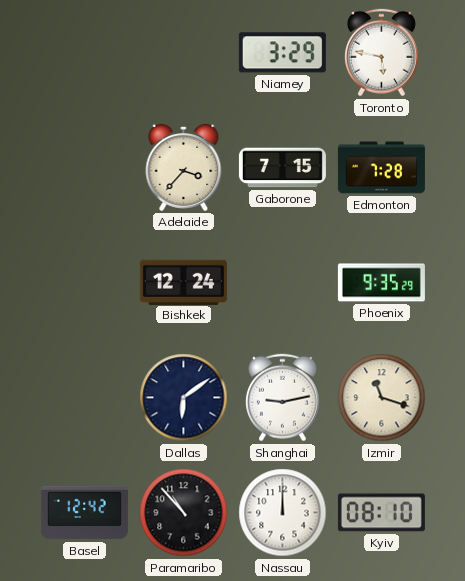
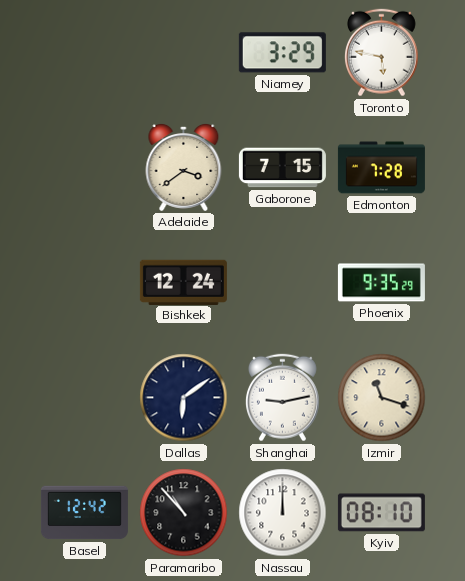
Adelaide: 3:37 -> 3:39 (184, 167)
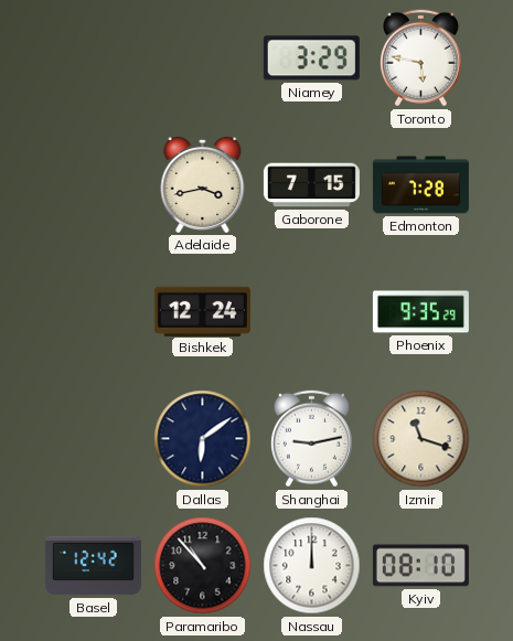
Adelaide: 3:39 -> 3:43 (203, 184)
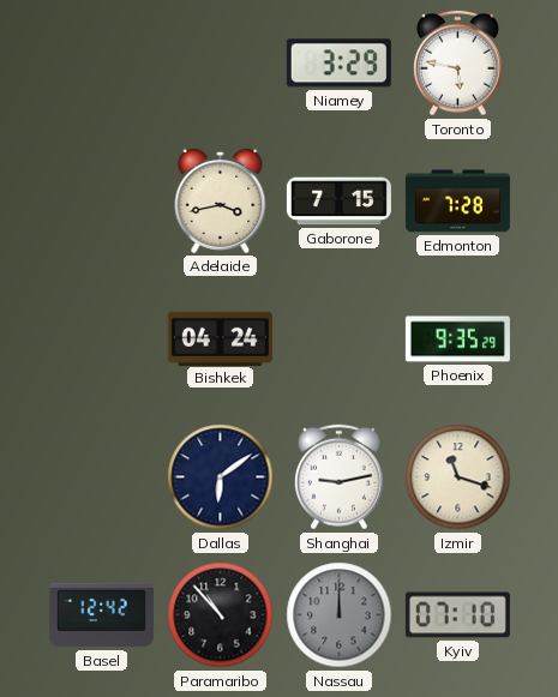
Bishkek: 12:24 -> 04:24 (220, 338)
Nassau dial: white -> grey (340, 615)
Kyiv: 08:10 -> 07:10 (457, 615)
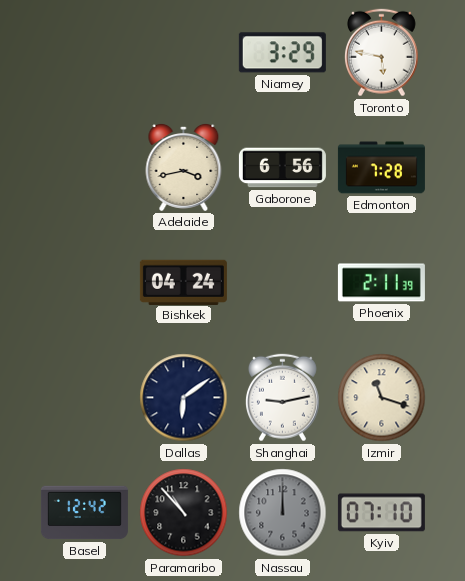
Gaborone: 7:15 -> 6:56 (282, 168)
Phoenix: 9:35 -> 2:11 (381, 283)
